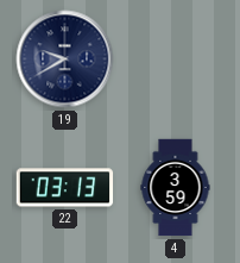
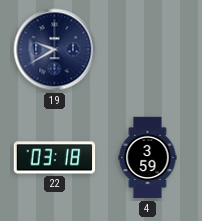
22: 03:13 -> 03:18 (55, 158)
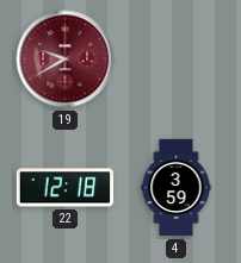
19 dial: navy -> burgundy (66, 60)
22: 03:18 -> 12:18 (66, 188)
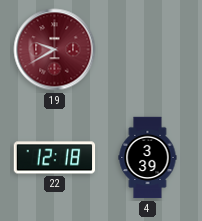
4: 3:59 -> 3:39 (148, 158)
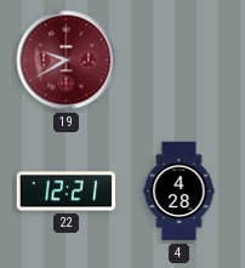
22: 12:18 -> 12:21 (67, 192)
4: 3:39 -> 4:28 (180, 192)
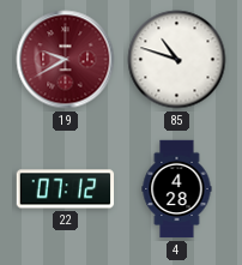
85: none -> 10:48 (177, 60)
22: 12:21 -> 07:12 (66, 189)
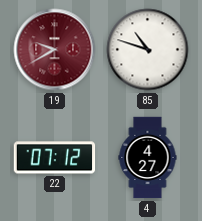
4: 4:28 -> 4:27 (148, 158)
